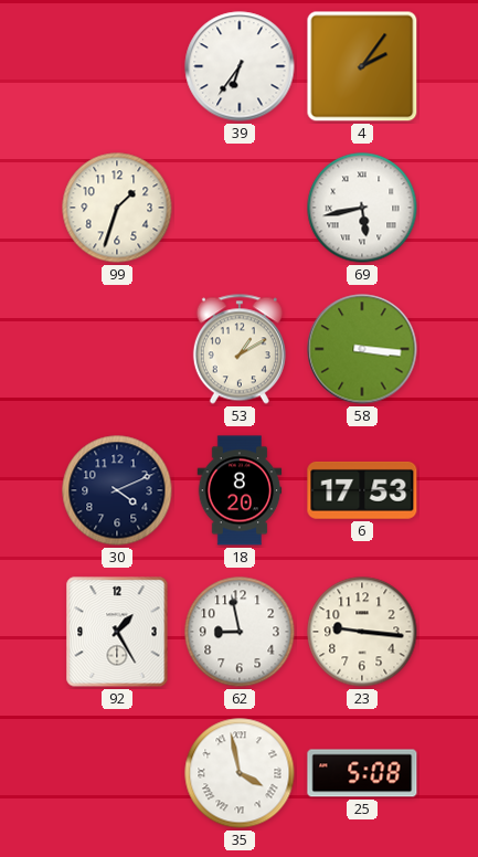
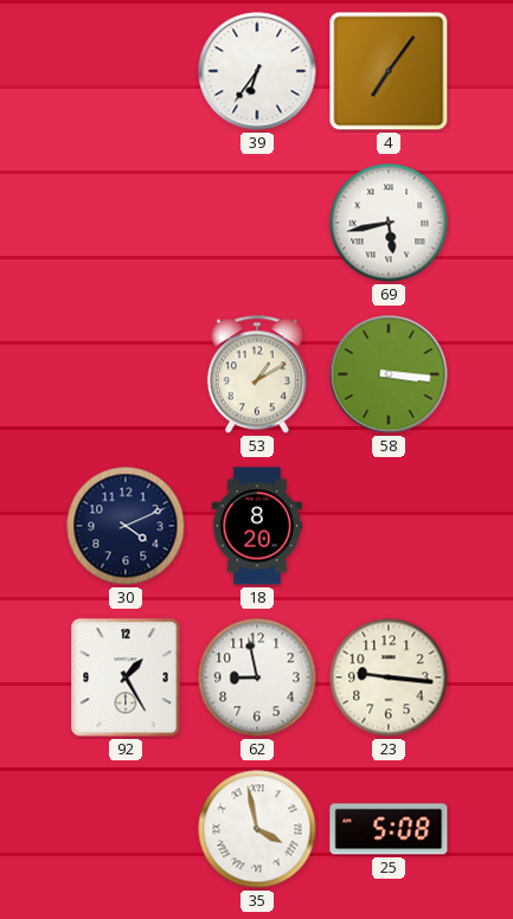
4: 2:06 -> 7:06 (389, 71)
99: 1:33 -> none (117, 208)
6: 17:53 -> none (362, 490)
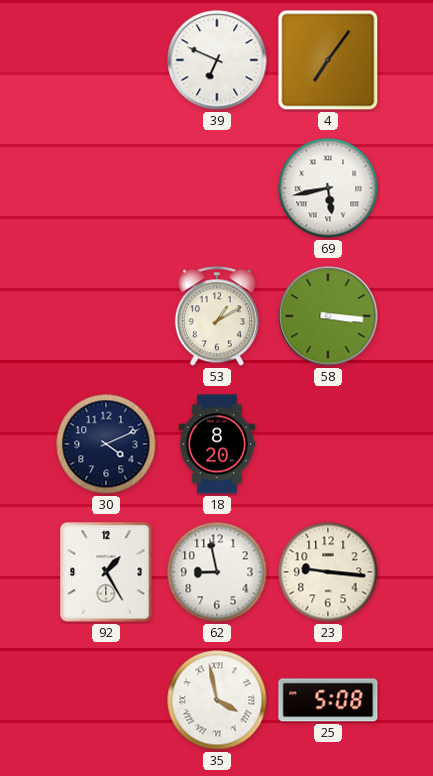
39: 6:36 -> 6:49 (217, 60)
